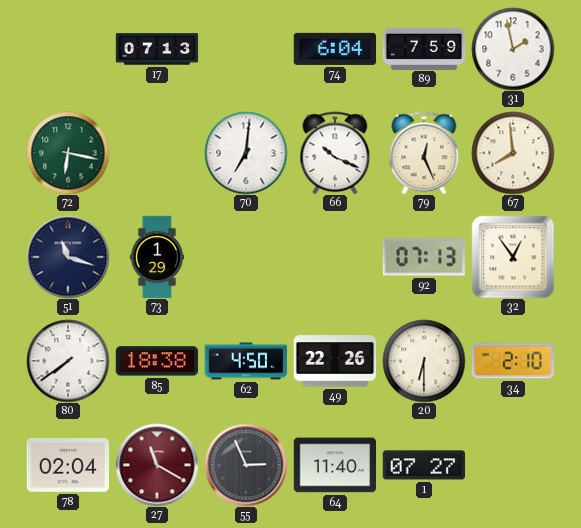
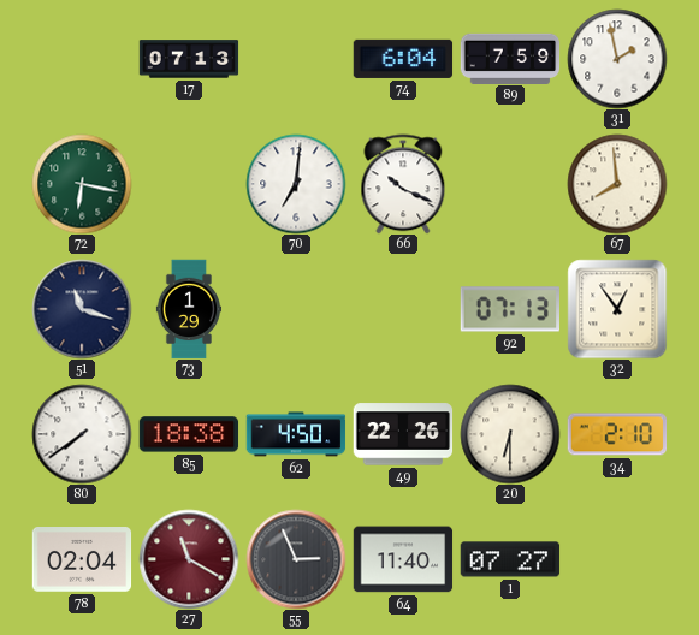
79: 12:26 -> none (424, 153)
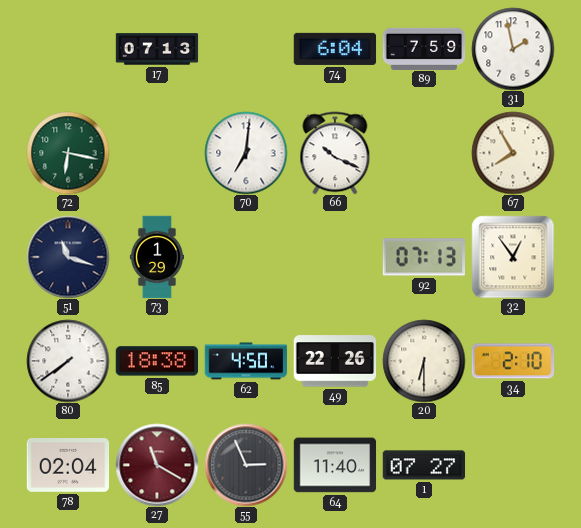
67: 7:59 -> 7:55 (513, 153)
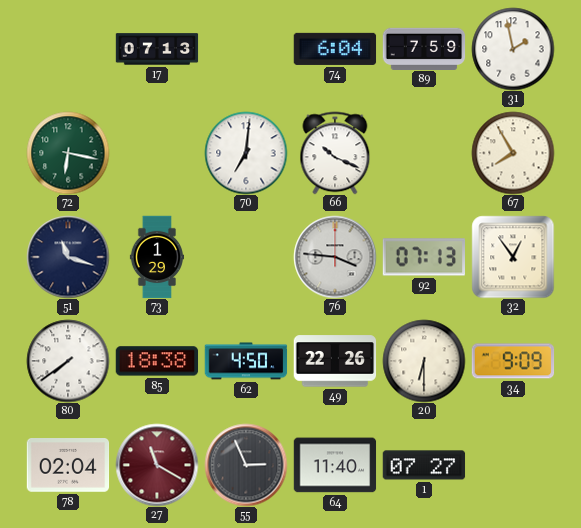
76: none -> 3:46 (335, 257)
34: 2:10 -> 9:09 (513, 361)
